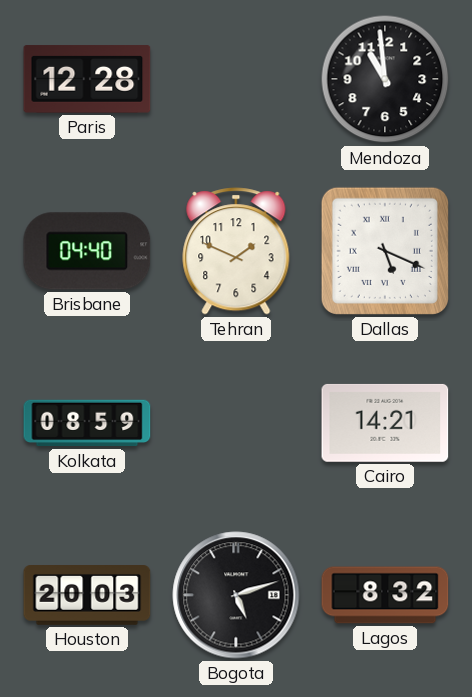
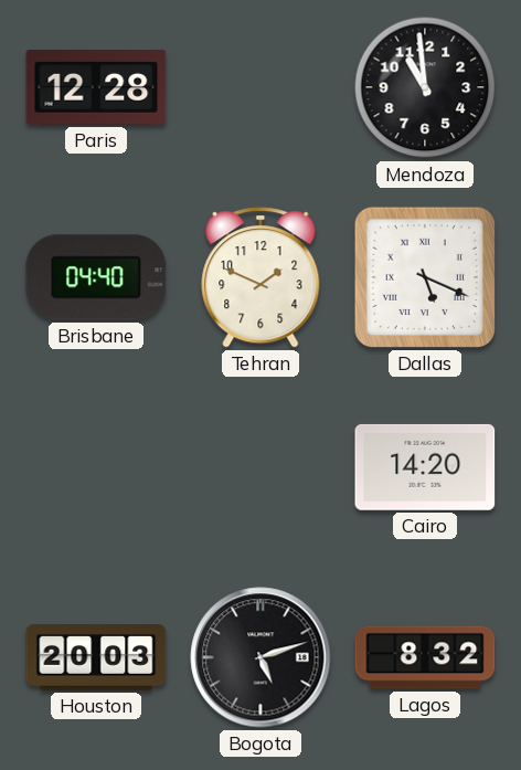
Kolkata: 08:59 -> none (87, 423)
Cairo: 14:21 -> 14:20 (425, 467)
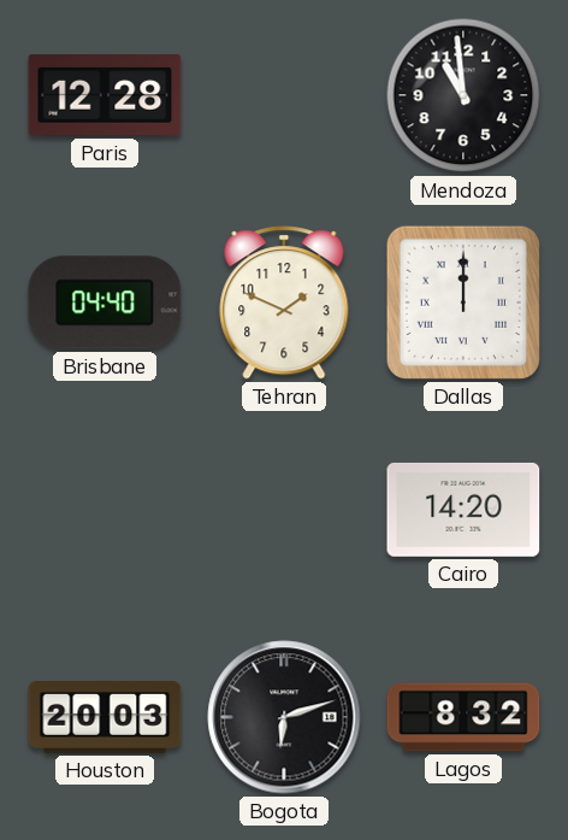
Dallas: 5:19 -> 12:00 (463, 302)
Bogota: 5:12 -> 6:12 (284, 717)
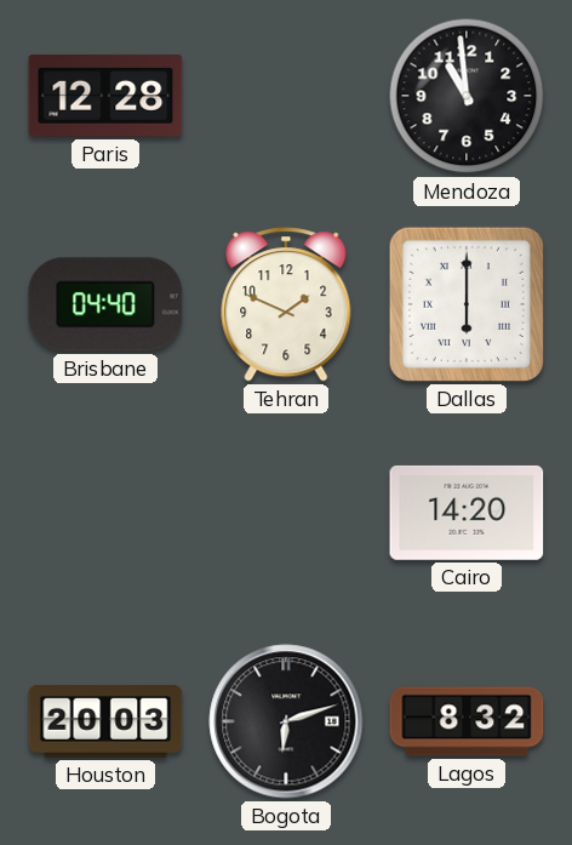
Dallas: 12:00 -> 6:00 (467, 304)
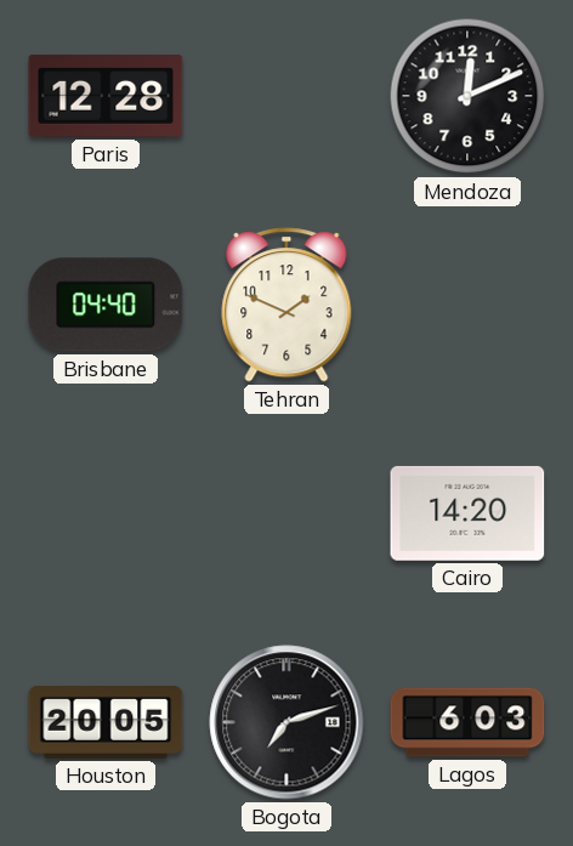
Mendoza: 10:59 -> 12:11 (467, 96)
Dallas: 6:00 -> none (467, 304)
Houston: 20:03 -> 20:05 (106, 723)
Bogota: 6:12 -> 7:12 (286, 722)
Lagos: 8:32 -> 6:03 (467, 722)
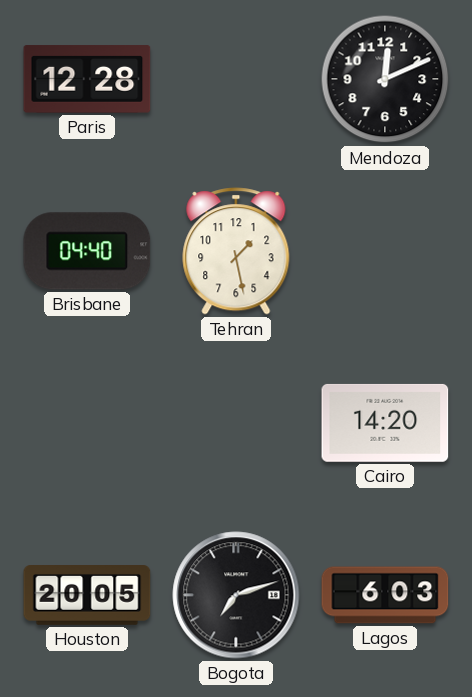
Tehran: 1:49 -> 1:28 (236, 251)
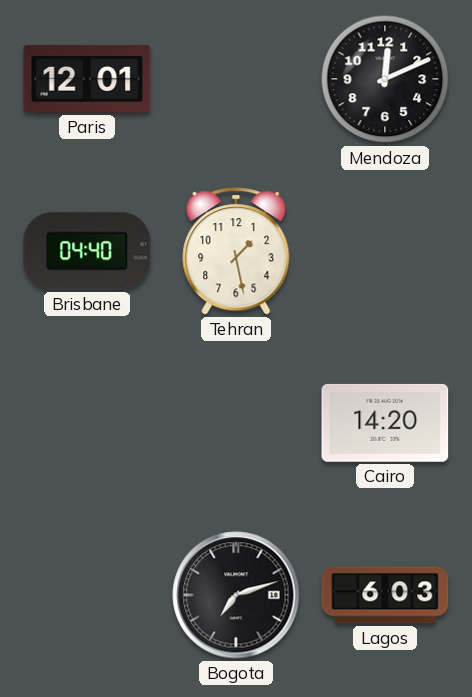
Paris: 12:28 -> 12:01 (87, 79)
Houston: 20:05 -> none (87, 596)
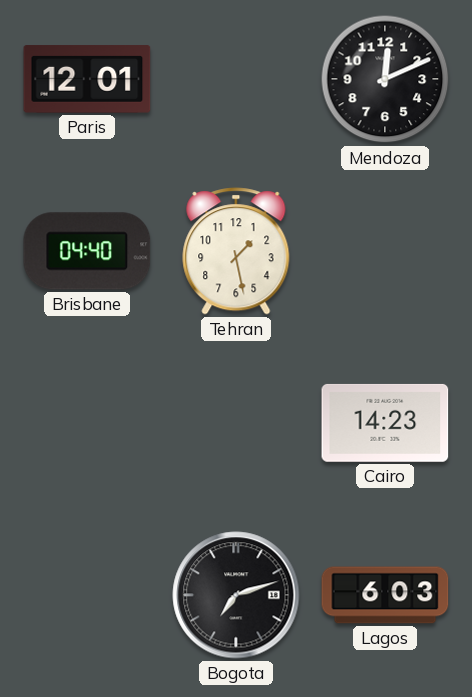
Cairo: 14:20 -> 14:23 (385, 423)
